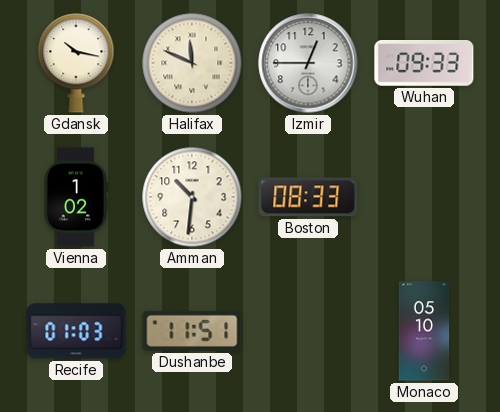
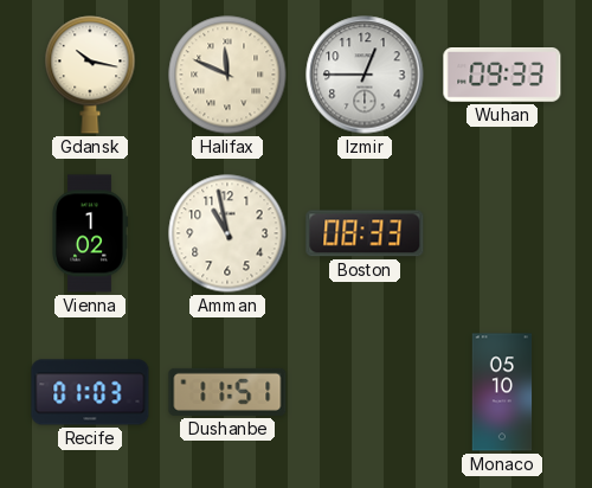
Amman: 10:31 -> 10:58 (227, 233)
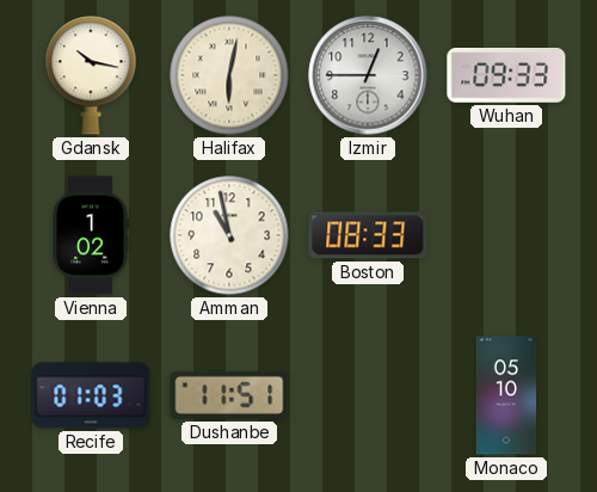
Halifax: 11:49 -> 6:02 (229, 75)
